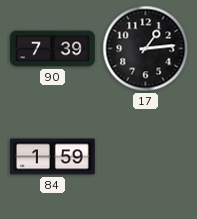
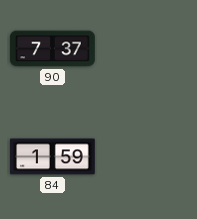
90: 7:39 -> 7:37 (53, 49)
17: 1:14 -> none (146, 49)
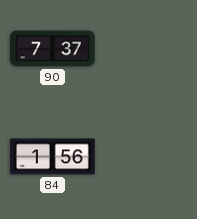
84: 1:59 -> 1:56 (53, 157)
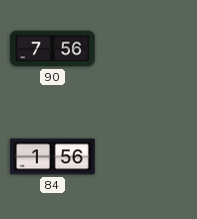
90: 7:37 -> 7:56 (53, 49)
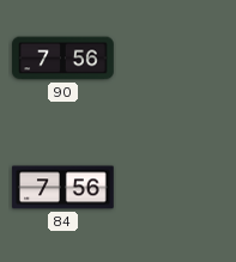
84: 1:56 -> 7:56 (63, 188)
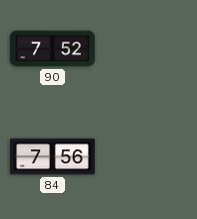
90: 7:56 -> 7:52 (53, 49)
